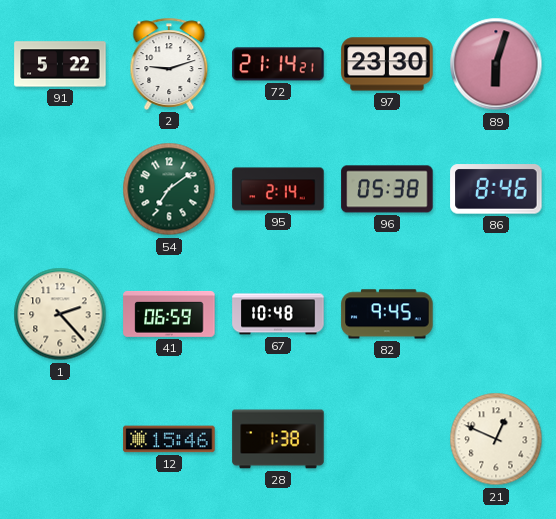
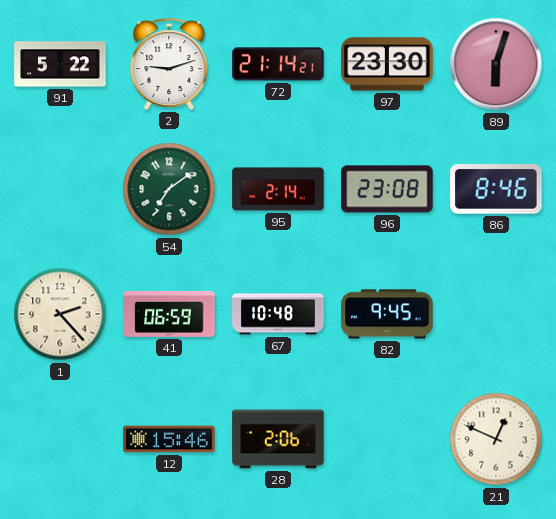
96: 05:38 -> 23:08 (387, 189)
28: 1:38 -> 2:06 (278, 439)
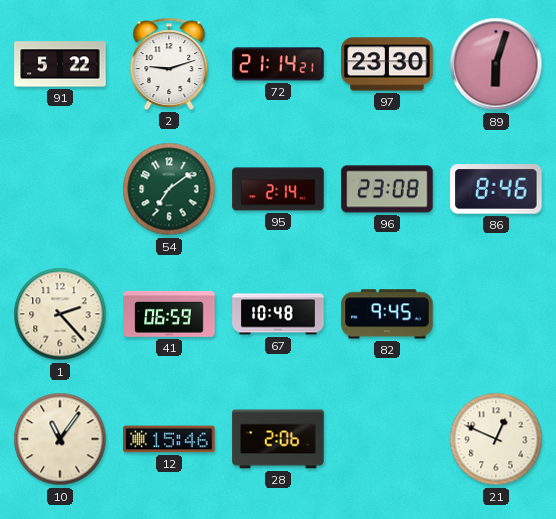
10: none -> 11:06 (60, 439)
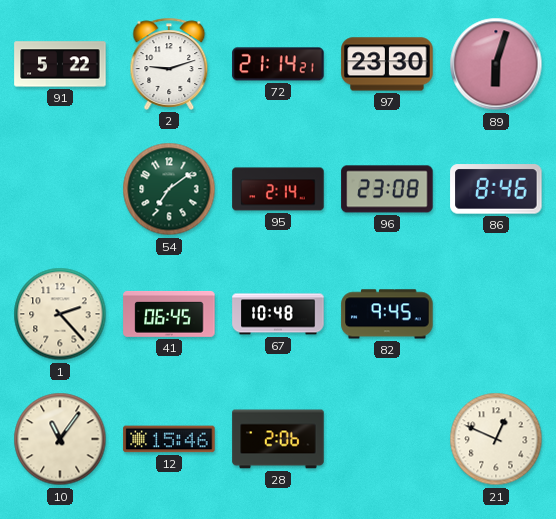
41: 06:59 -> 06:45 (169, 314)
